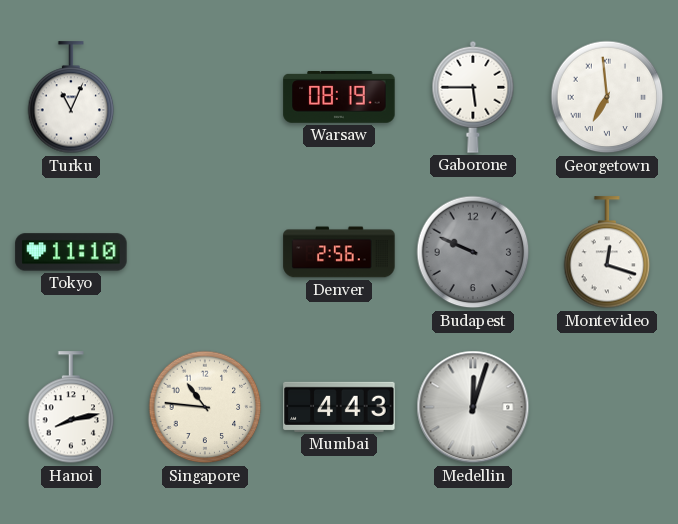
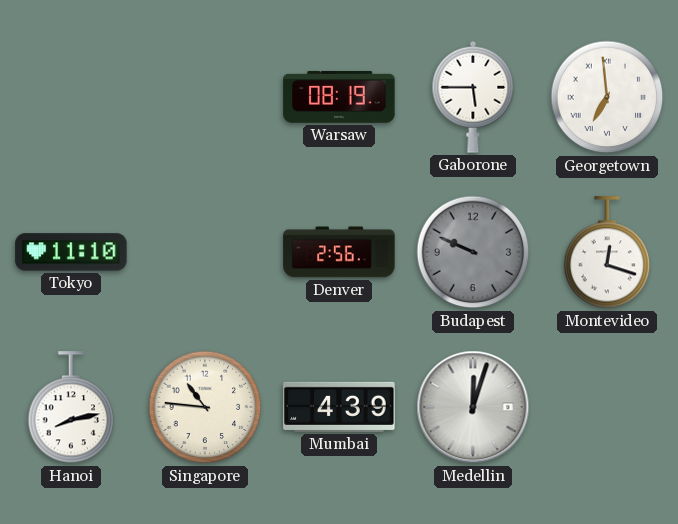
Turku: 11:04 -> none (71, 98)
Mumbai: 4:43 -> 4:39 (339, 407)
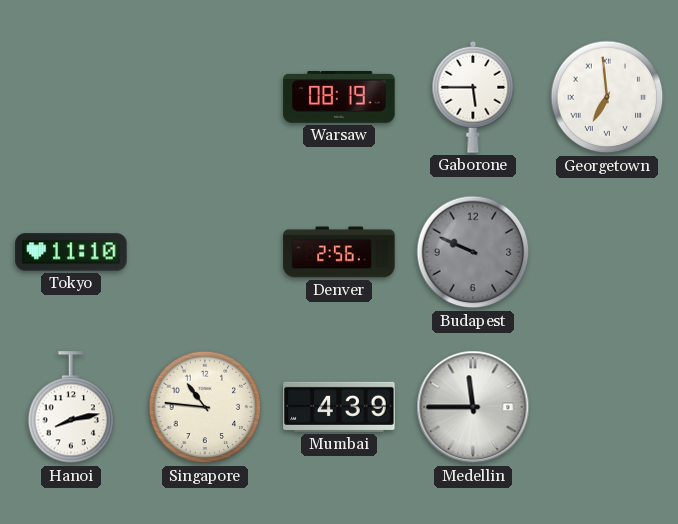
Montevideo: 12:18 -> none (607, 253)
Medellin: 12:03 -> 11:45 (473, 407)
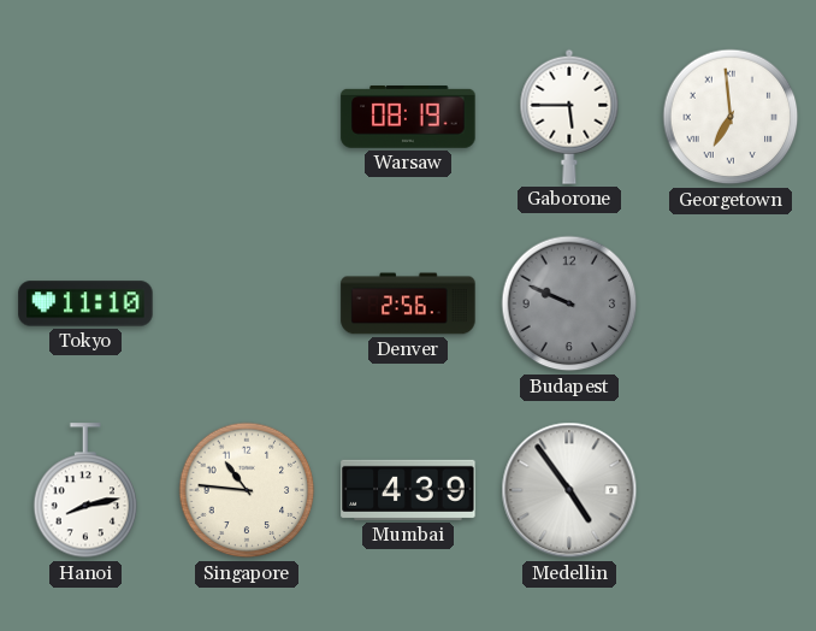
Medellin: 11:45 -> 4:54 (569, 490)
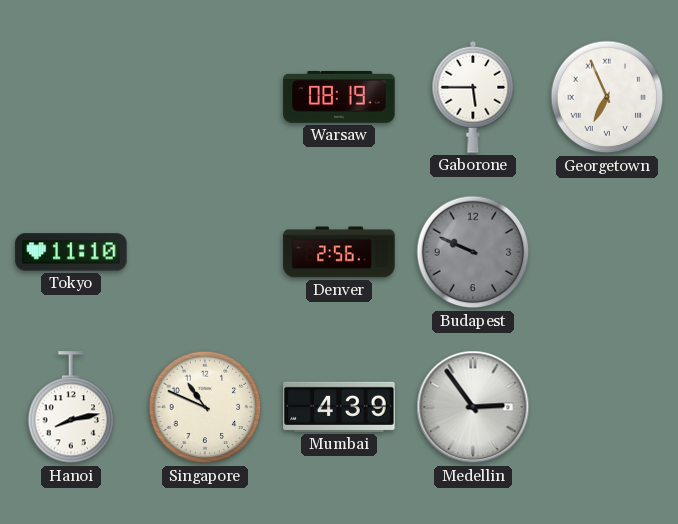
Georgetown: 6:59 -> 6:56 (607, 97)
Singapore: 10:46 -> 10:49 (205, 407)
Medellin: 4:54 -> 2:54 (473, 407)
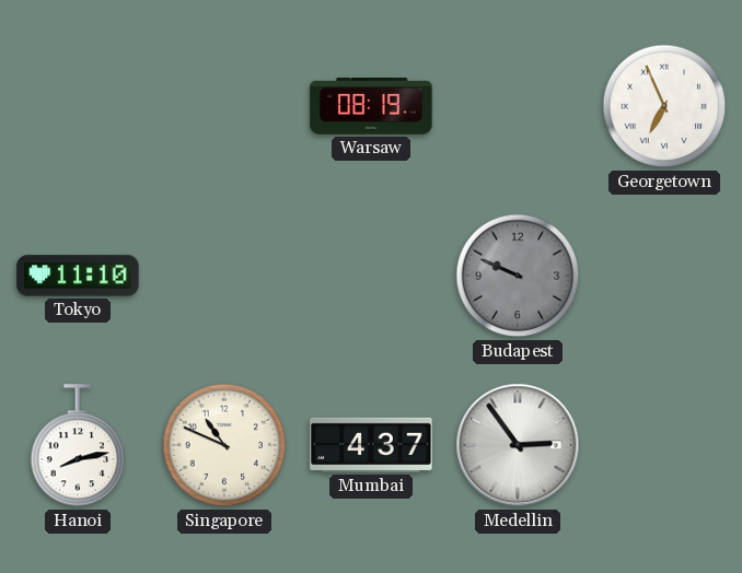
Gaborone: 5:45 -> none (473, 97)
Denver: 2:56 -> none (339, 252)
Mumbai: 4:39 -> 4:37 (371, 445)
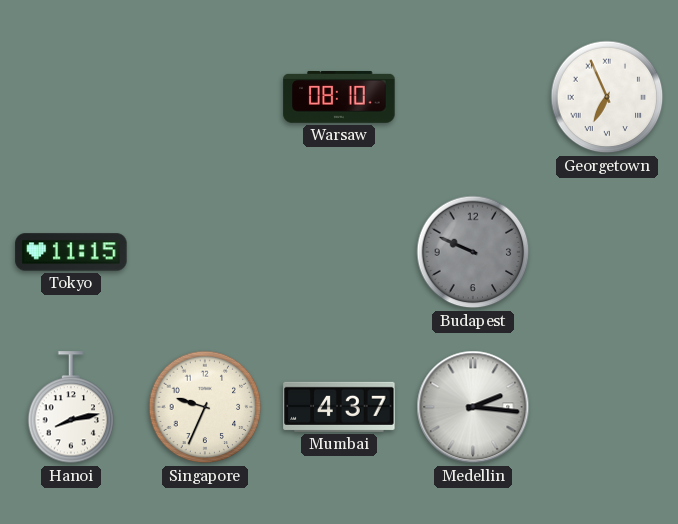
Warsaw: 08:19 -> 08:10 (339, 98)
Tokyo: 11:10 -> 11:15 (71, 252)
Singapore: 10:49 -> 9:34 (205, 407)
Medellin: 2:54 -> 2:16 (473, 407)
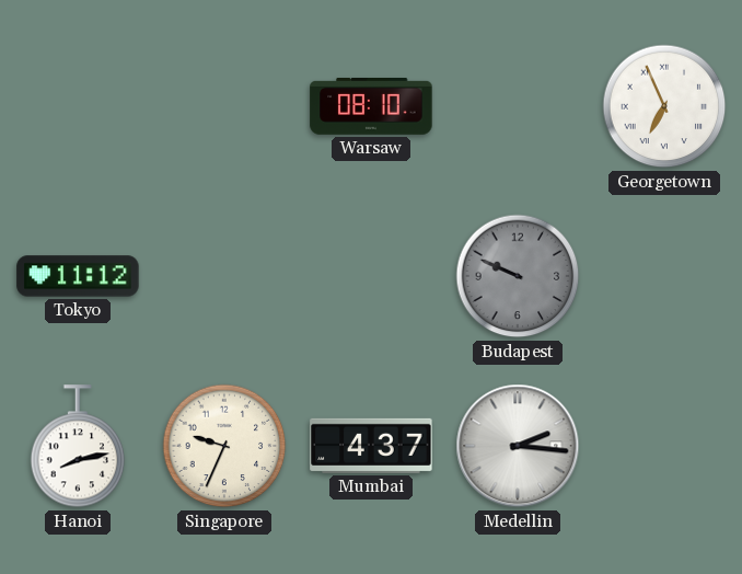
Tokyo: 11:15 -> 11:12 (78, 276)
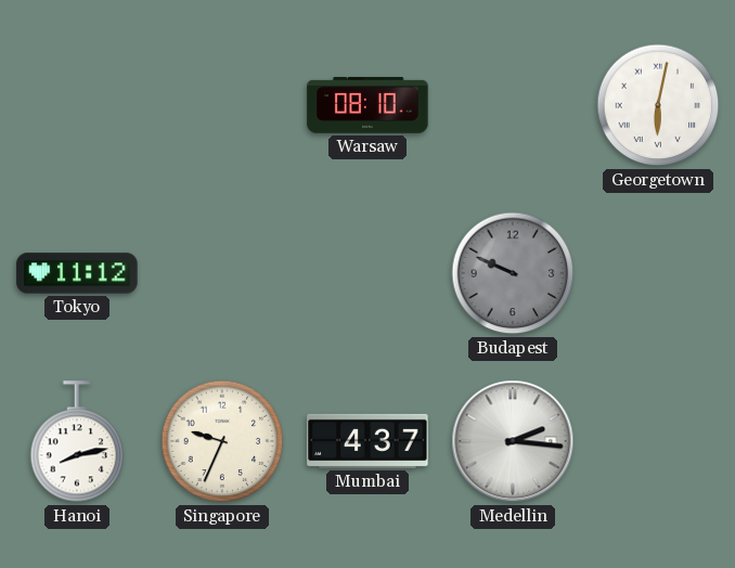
Georgetown: 6:56 -> 6:02 (658, 105)
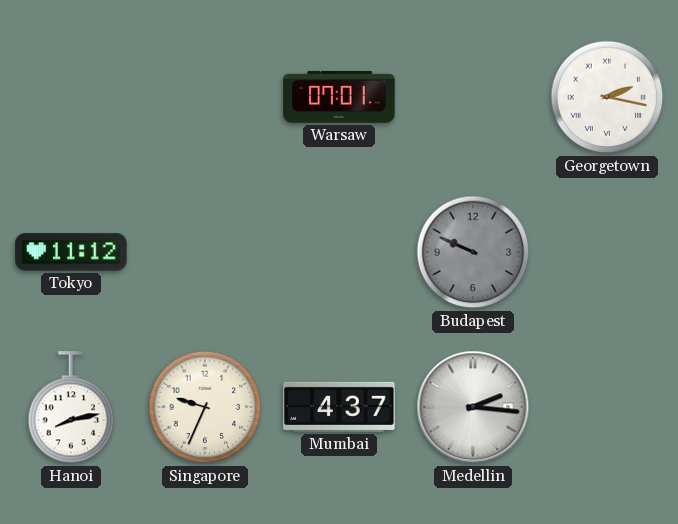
Warsaw: 08:10 -> 07:01 (339, 98)
Georgetown: 6:02 -> 2:17 (607, 97)
